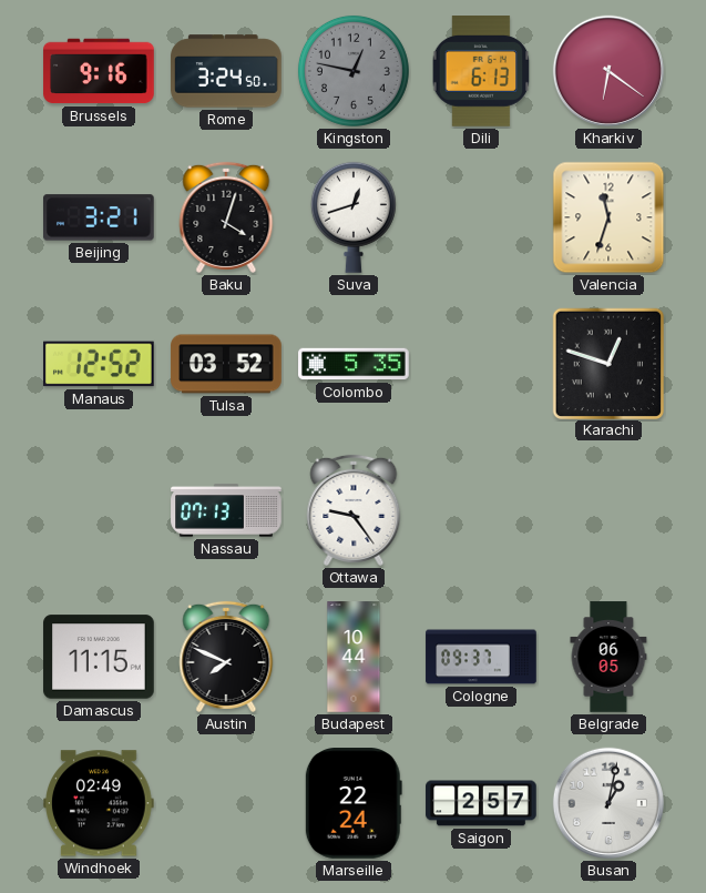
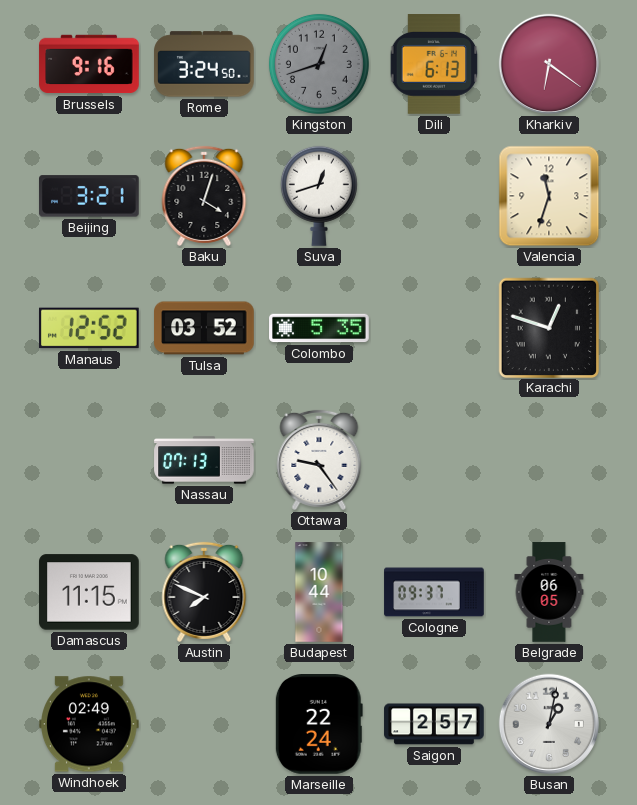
Kingston: 12:47 -> 12:42 (319, 64)
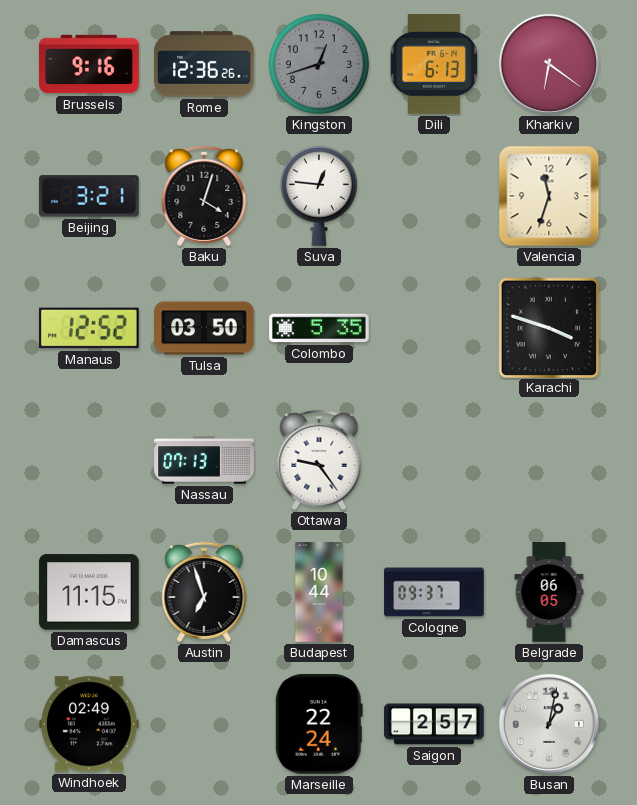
Rome: 3:24 -> 12:36 (204, 64)
Suva: 12:42 -> 12:46 (319, 196)
Tulsa: 03:52 -> 03:50 (204, 328)
Karachi: 12:48 -> 3:48 (548, 327)
Austin: 7:49 -> 6:57 (204, 592)
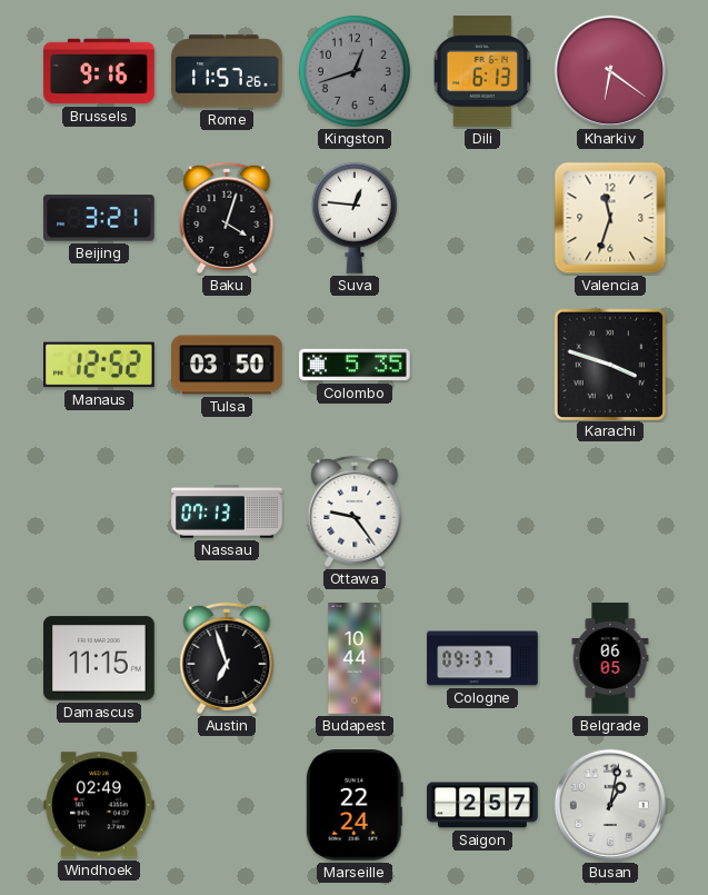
Rome: 12:36 -> 11:57 (227, 71)
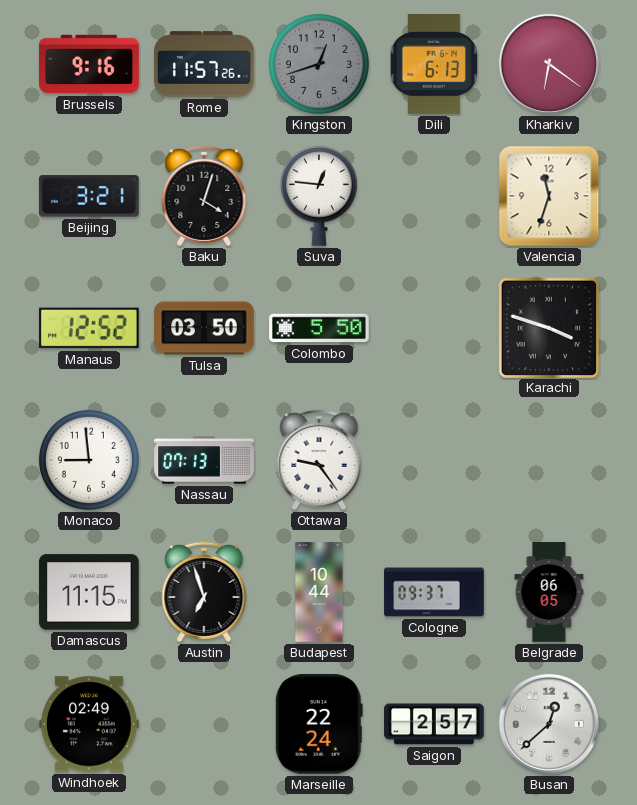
Colombo: 5:35 -> 5:50 (319, 328)
Monaco: none -> 8:59 (89, 460)
Busan: 1:02 -> 12:38 (549, 724)
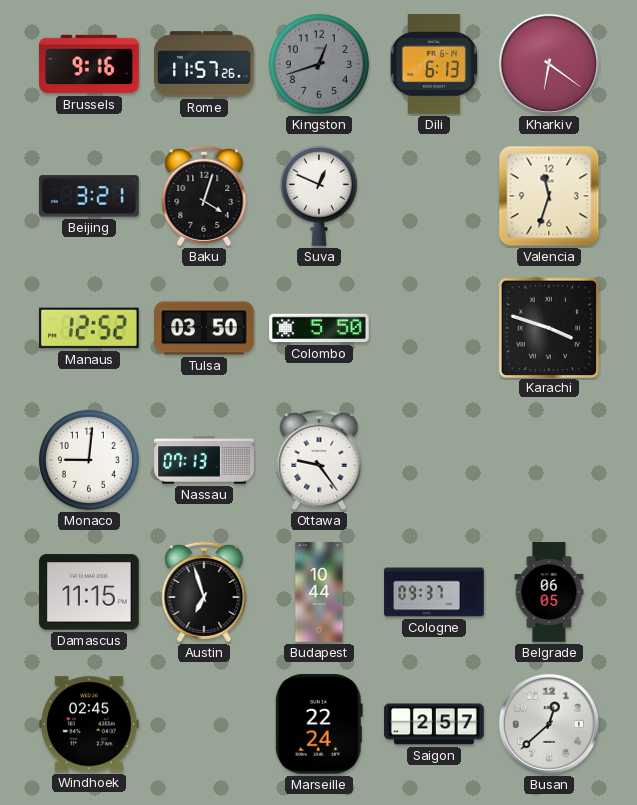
Suva: 12:46 -> 12:49 (319, 196)
Monaco: 8:59 -> 9:01 (89, 460)
Windhoek: 02:49 -> 02:45 (90, 724)
